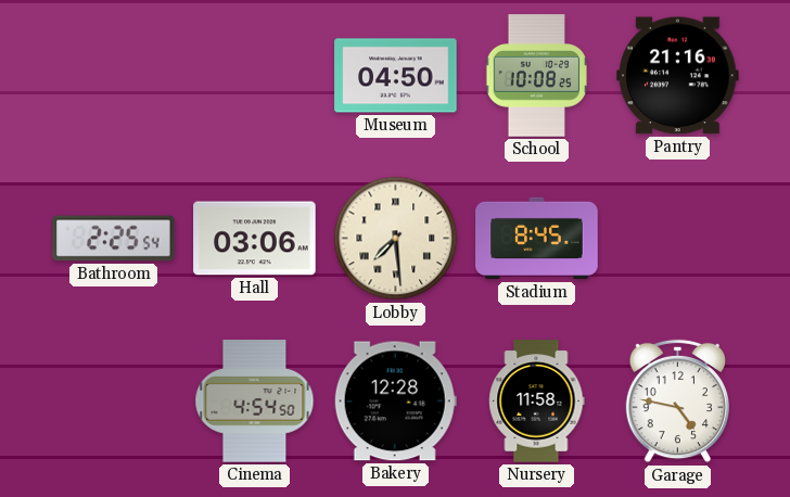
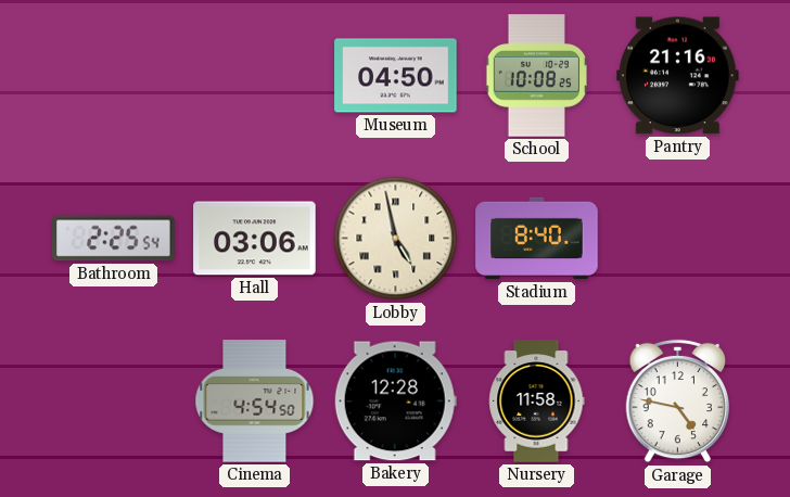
Lobby: 7:29 -> 4:58 (396, 239)
Stadium: 8:45 -> 8:40 (537, 239)
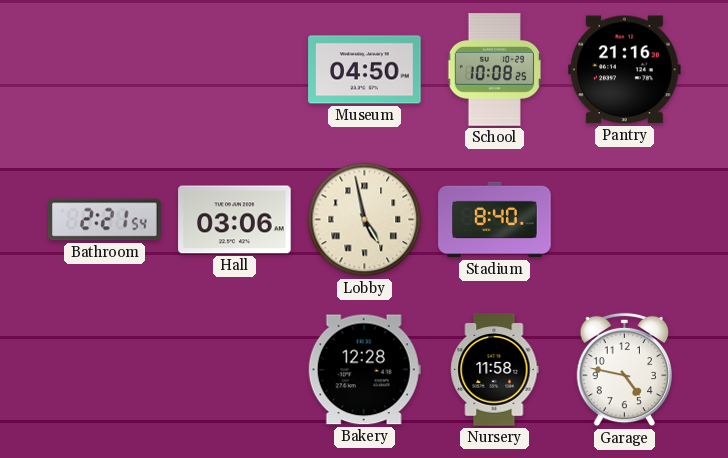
Bathroom: 2:25 -> 2:21 (105, 220)
Cinema: 4:54 -> none (255, 402)
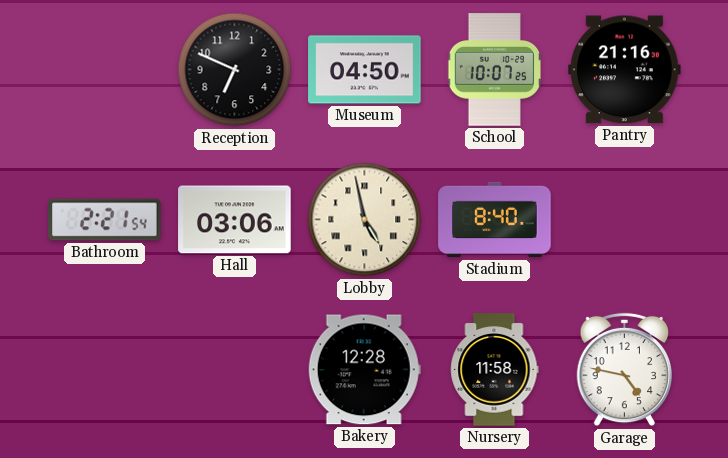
Reception: none -> 6:49 (235, 70)
School: 10:08 -> 10:07 (494, 70)
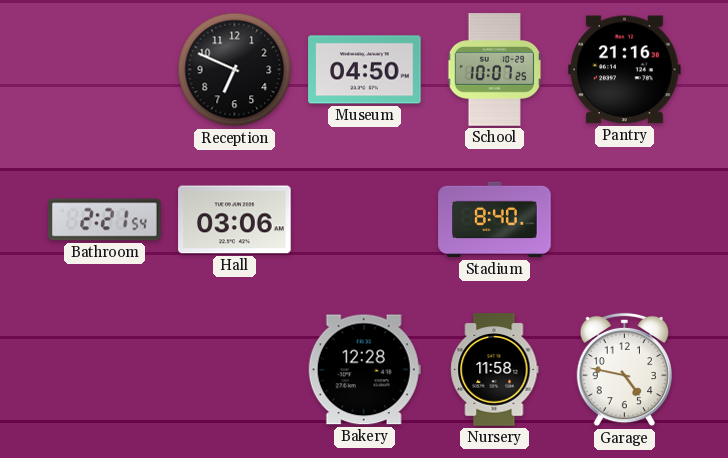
Lobby: 4:58 -> none (365, 220)
